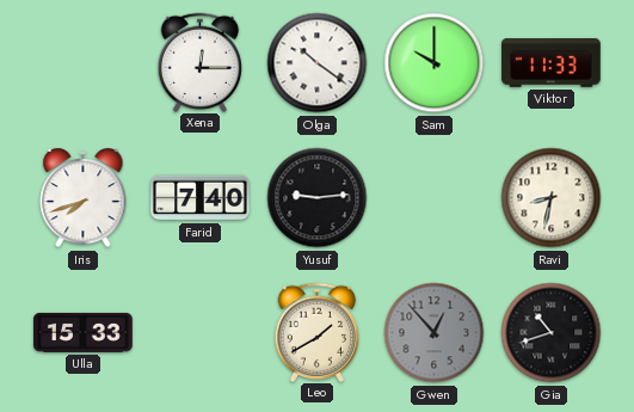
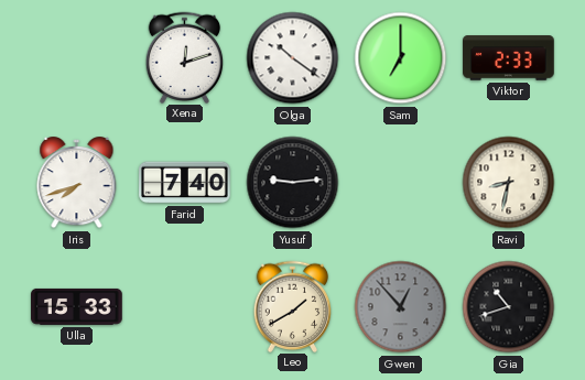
Xena: 12:15 -> 12:12 (185, 57)
Sam: 10:00 -> 7:00 (401, 58)
Viktor: 11:33 -> 2:33 (509, 58)
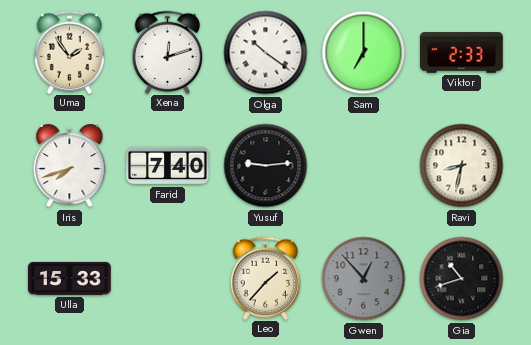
Uma: none -> 1:54 (70, 52)
Leo: 1:40 -> 1:37 (266, 278)
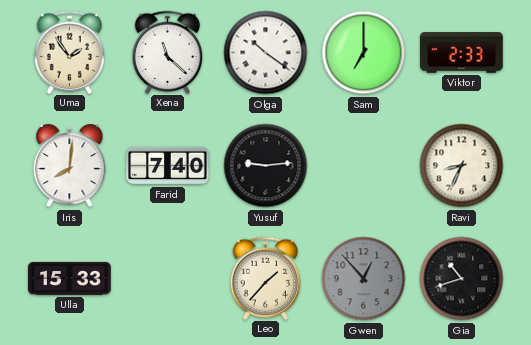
Xena: 12:12 -> 11:22 (168, 52)
Iris: 7:42 -> 8:01 (70, 166)
Ravi: 8:32 -> 8:34 (462, 166)
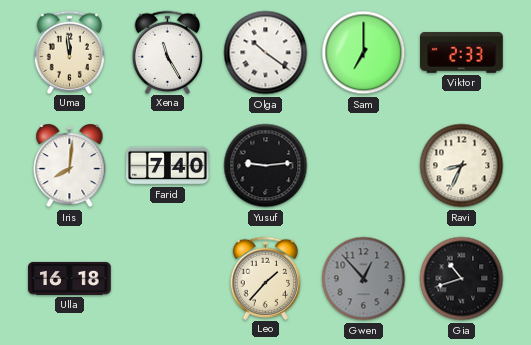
Uma: 1:54 -> 11:59 (70, 52)
Xena: 11:22 -> 11:25 (168, 52)
Ulla: 15:33 -> 16:18 (70, 278)
